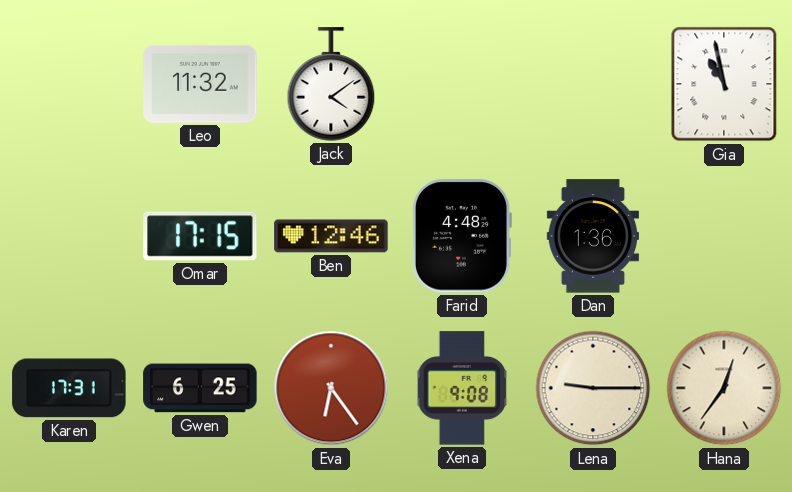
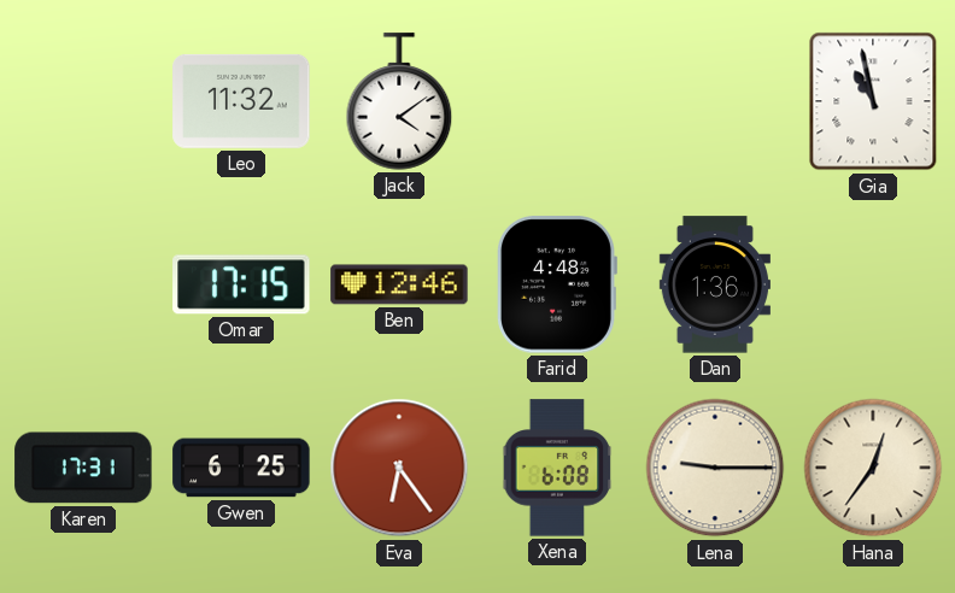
Xena: 9:08 -> 6:08 (557, 468)
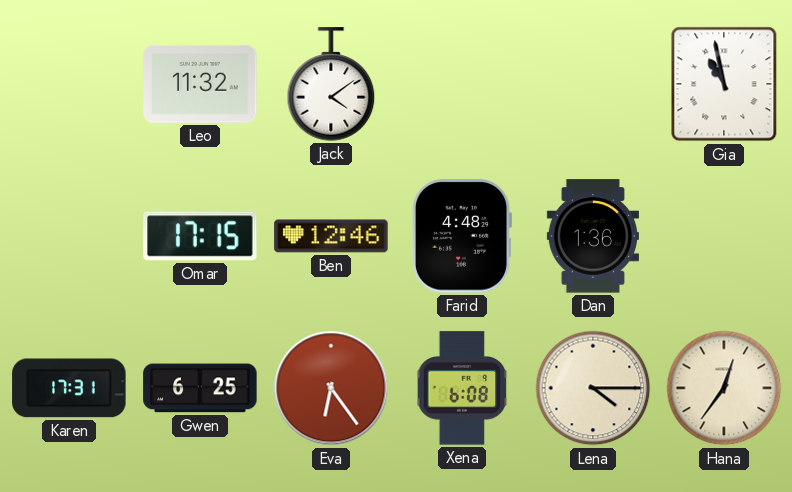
Lena: 9:15 -> 4:15 (593, 388)
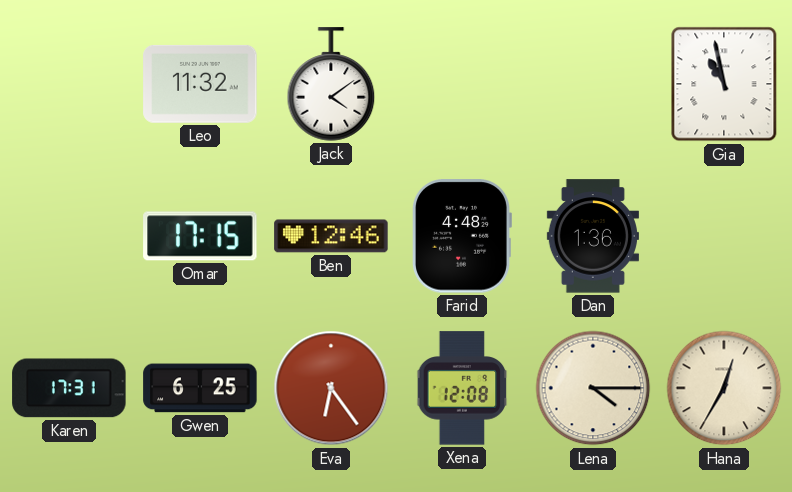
Xena: 6:08 -> 12:08 (462, 388)
Hana: 12:36 -> 12:35 (724, 388)
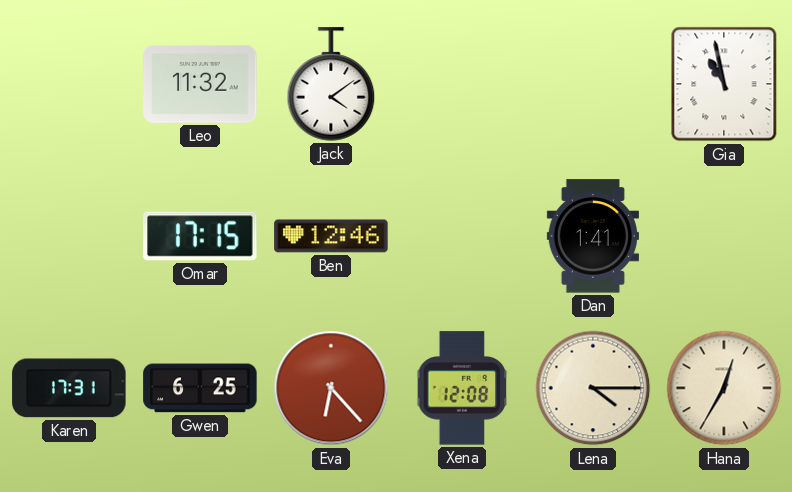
Farid: 4:48 -> none (462, 236)
Dan: 1:36 -> 1:41 (593, 236)
Eva: 6:24 -> 6:23 (331, 388)
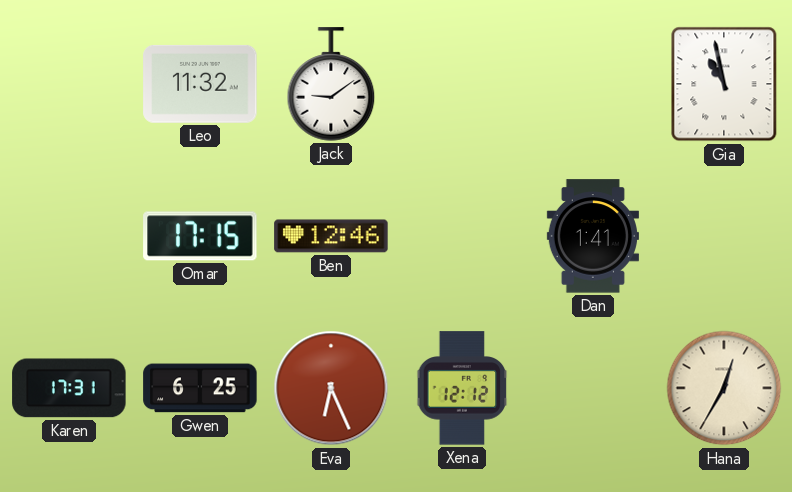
Jack: 4:09 -> 9:09 (331, 84)
Eva: 6:23 -> 6:26 (331, 388)
Xena: 12:08 -> 12:12 (462, 388)
Lena: 4:15 -> none (593, 388)
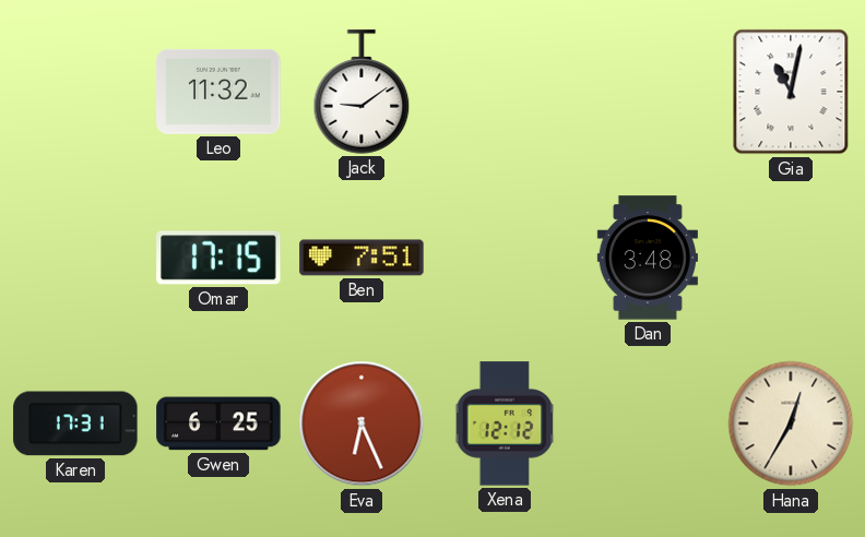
Gia: 10:58 -> 11:02 (791, 92)
Ben: 12:46 -> 7:51 (362, 258)
Dan: 1:41 -> 3:48 (648, 258)
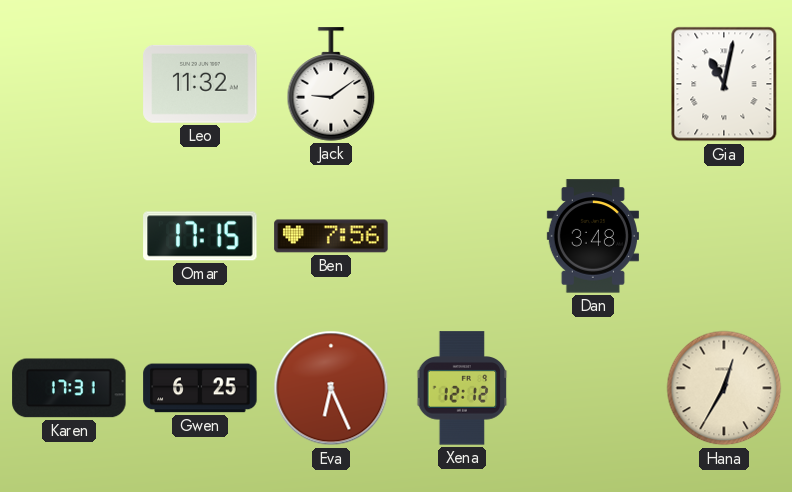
Ben: 7:51 -> 7:56 (331, 236)
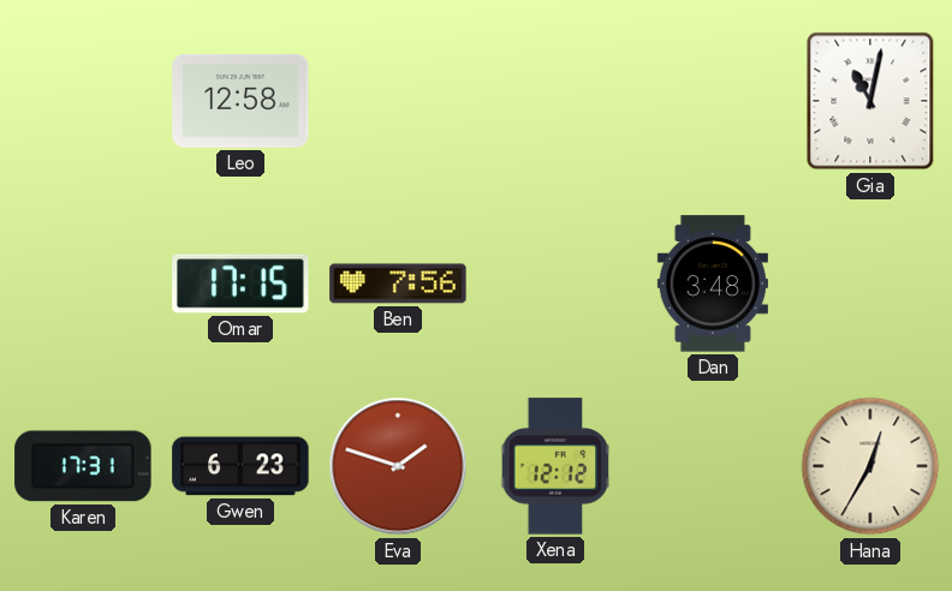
Leo: 11:32 -> 12:58 (240, 101)
Jack: 9:09 -> none (331, 84)
Gwen: 6:25 -> 6:23 (240, 466)
Eva: 6:26 -> 1:48 (398, 466)
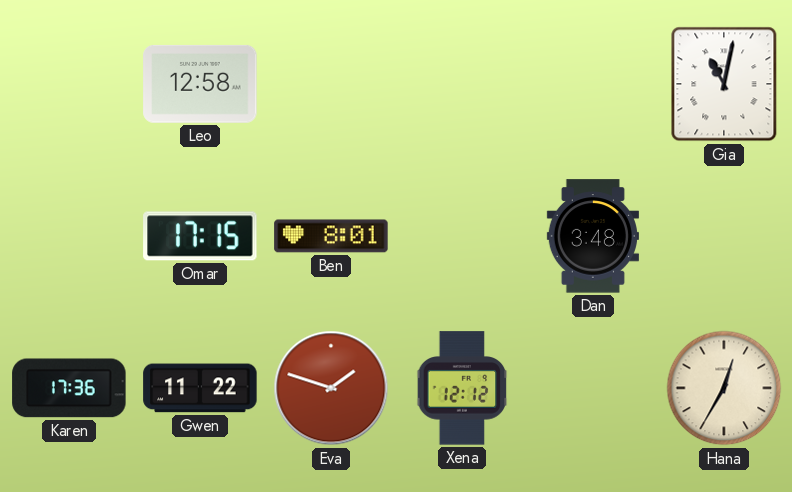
Ben: 7:56 -> 8:01 (331, 236)
Karen: 17:31 -> 17:36 (69, 388)
Gwen: 6:23 -> 11:22 (200, 388)
